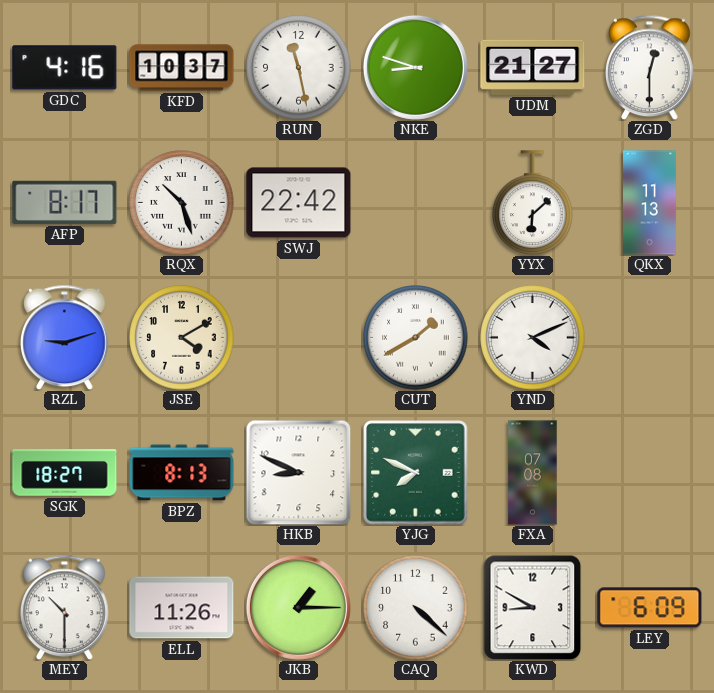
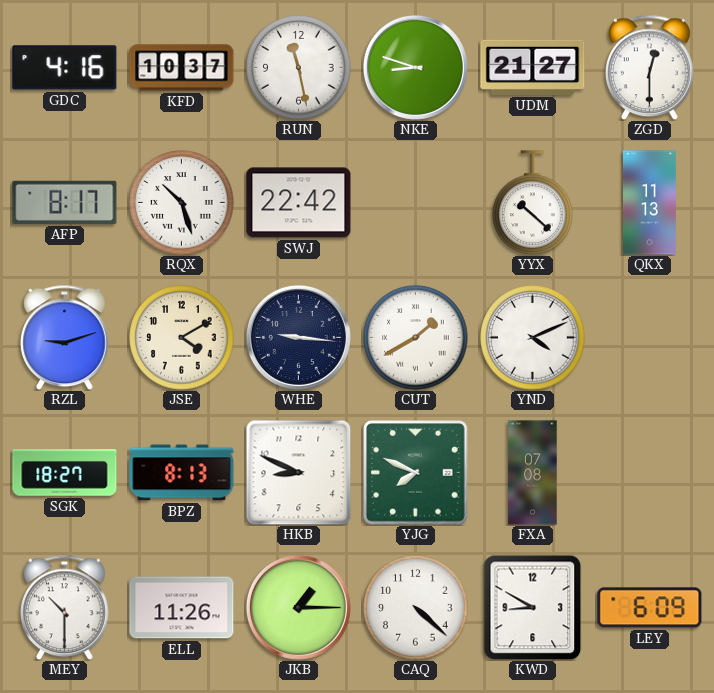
YYX: 6:08 -> 10:22 (533, 203)
WHE: none -> 9:16 (298, 337)
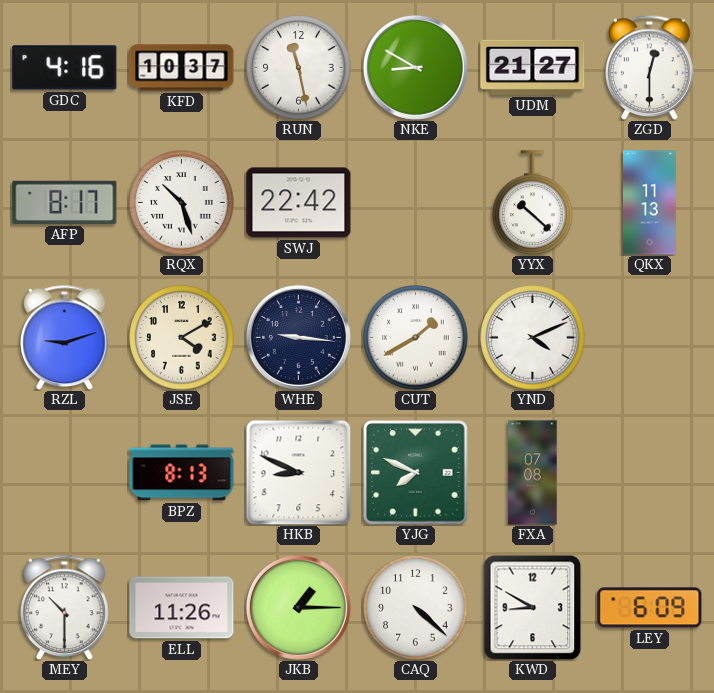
NKE: 8:48 -> 8:50 (415, 67)
SGK: 18:27 -> none (65, 473)
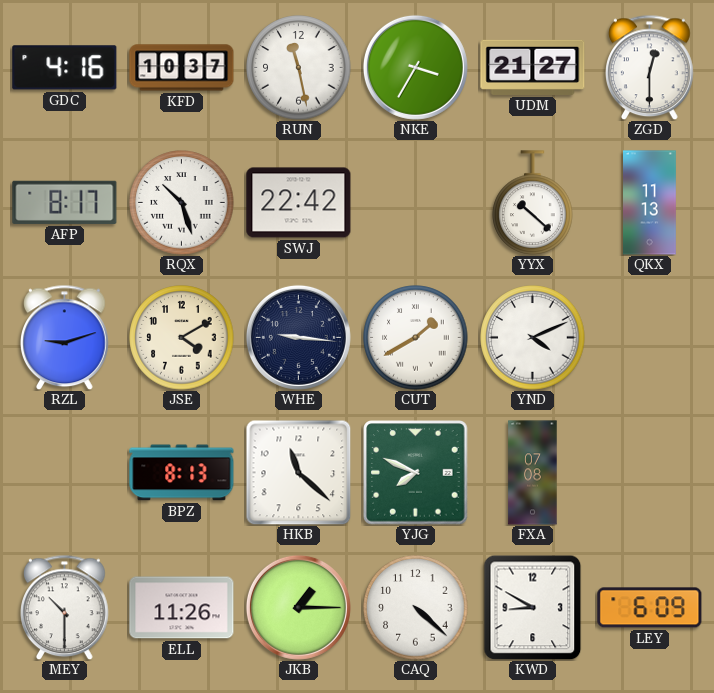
NKE: 8:50 -> 3:35 (415, 67)
HKB: 8:49 -> 11:22 (298, 472)
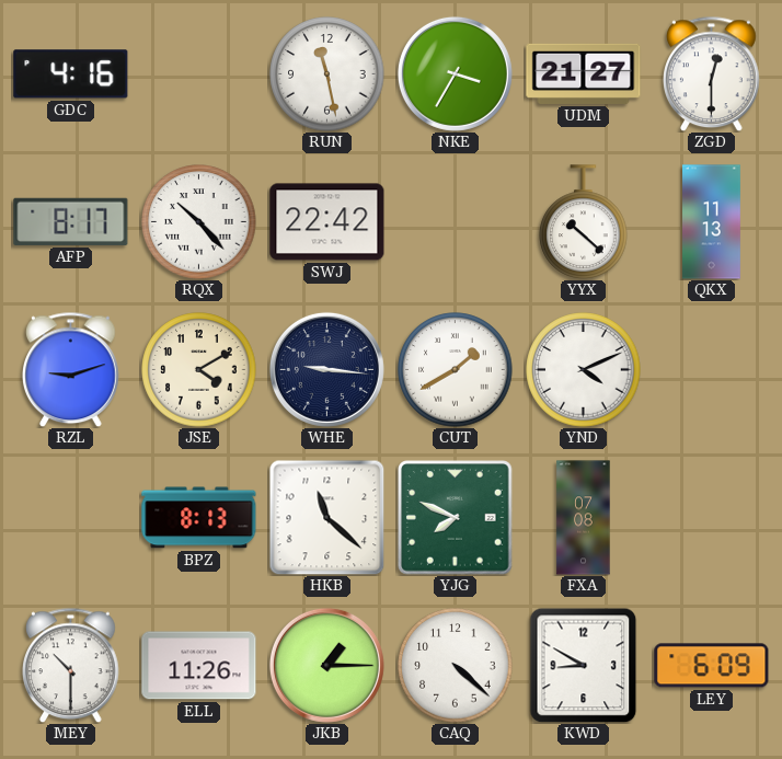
KFD: 10:37 -> none (182, 68)
RQX: 10:27 -> 10:23 (199, 222)
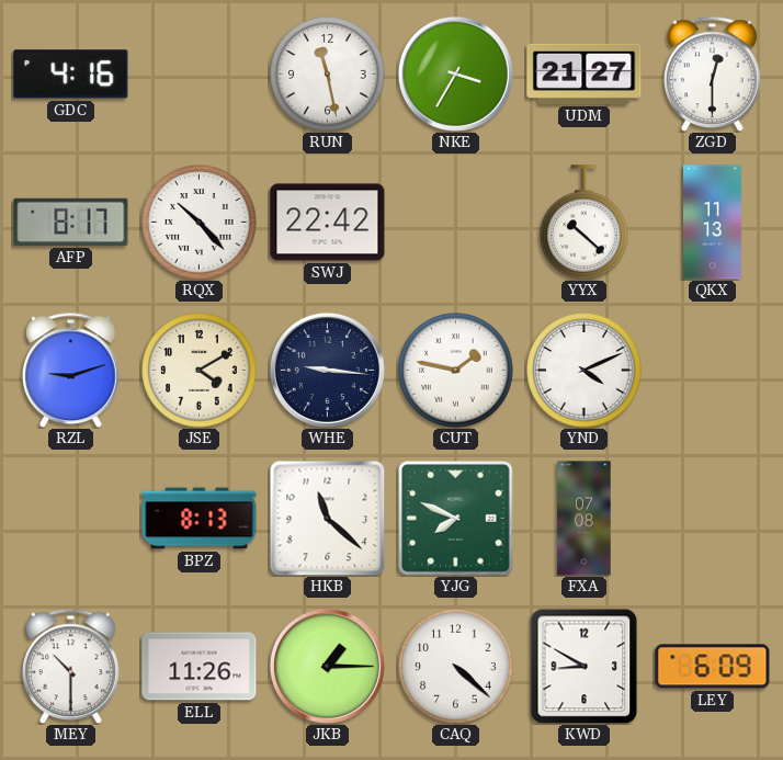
CUT: 1:40 -> 1:47 (456, 371)
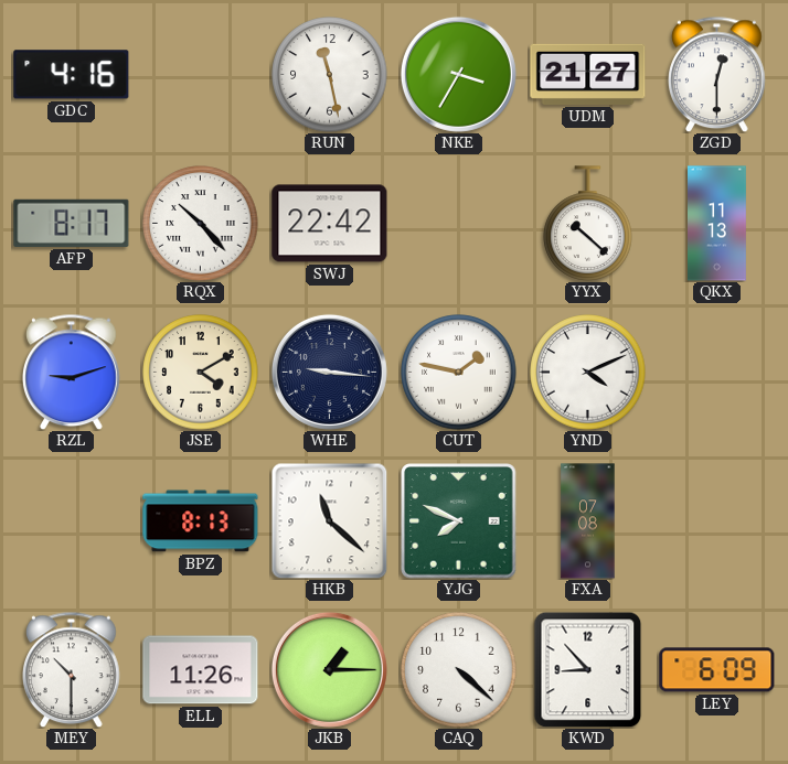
KWD: 8:50 -> 8:53 (588, 669)
